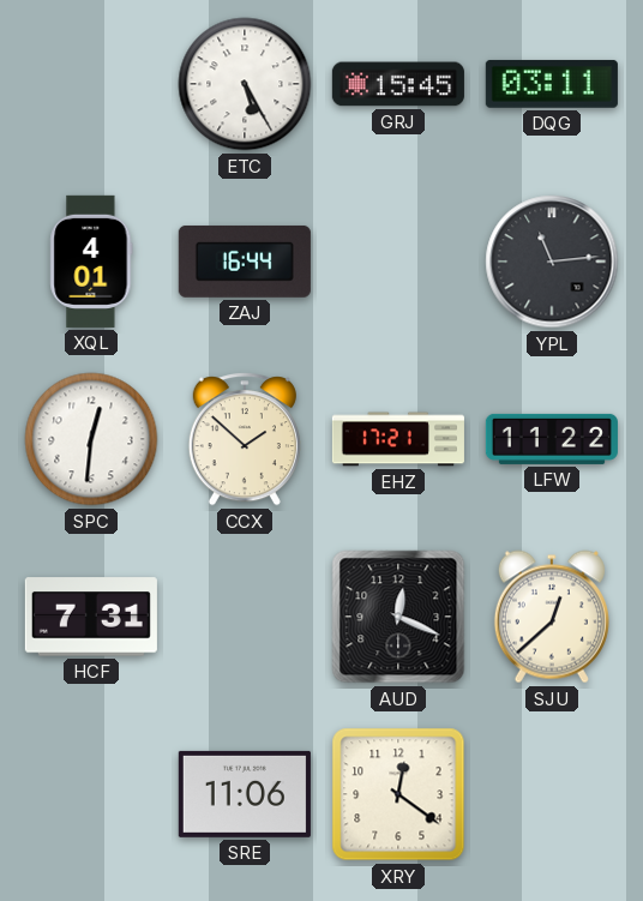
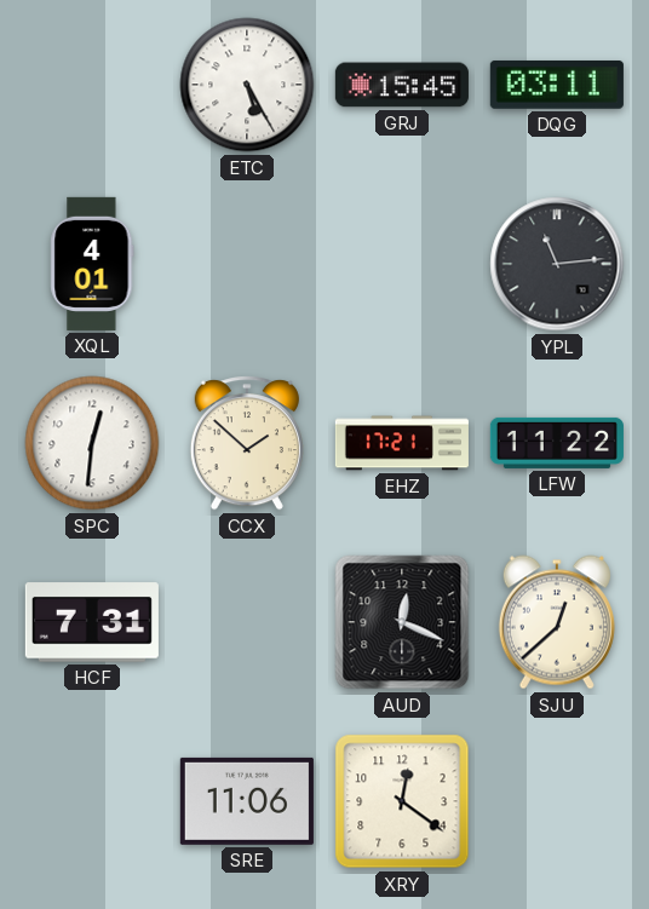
ZAJ: 16:44 -> none (245, 262)
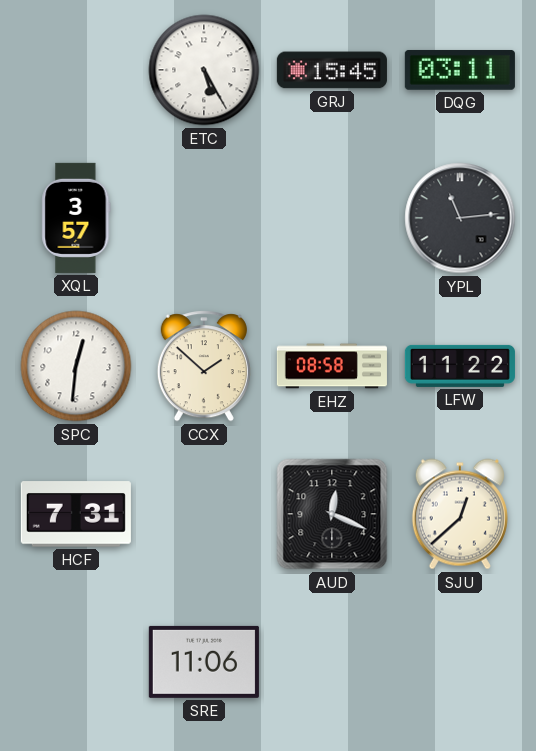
XQL: 4:01 -> 3:57 (76, 218)
EHZ: 17:21 -> 08:58 (332, 366)
XRY: 12:21 -> none (402, 801)
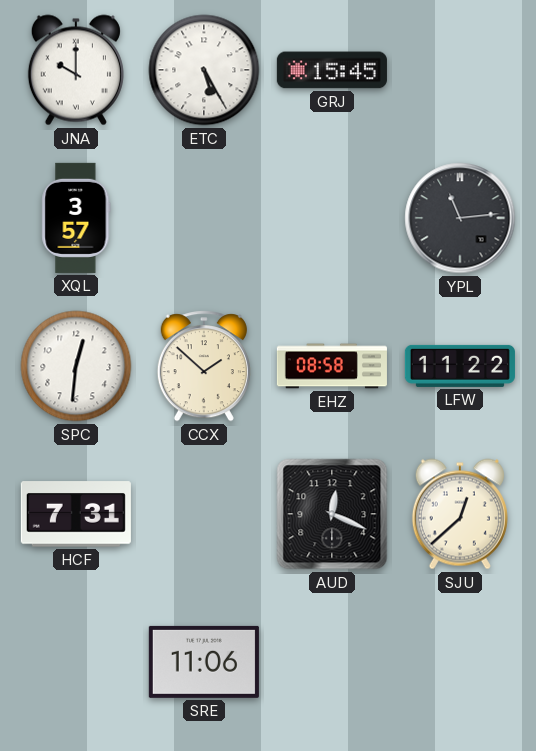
JNA: none -> 10:00 (76, 70)
DQG: 03:11 -> none (460, 70)
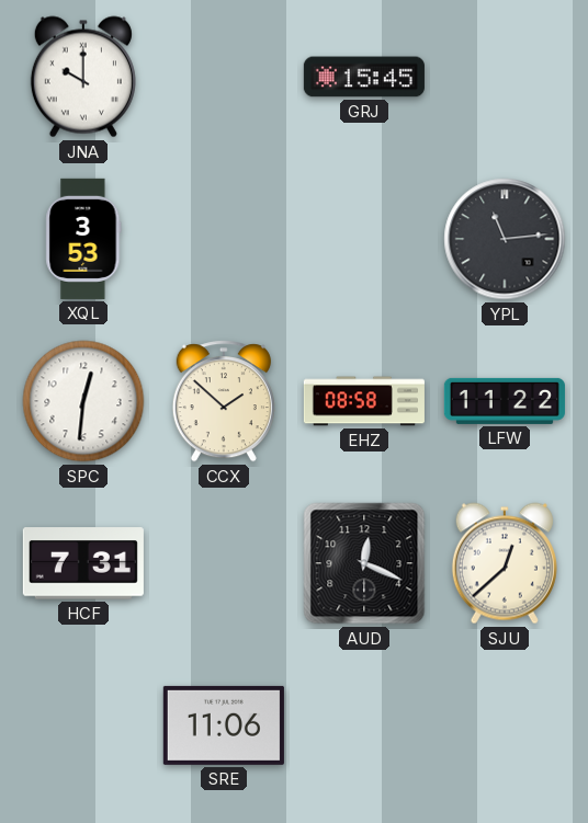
ETC: 5:25 -> none (204, 70)
XQL: 3:57 -> 3:53 (83, 239)
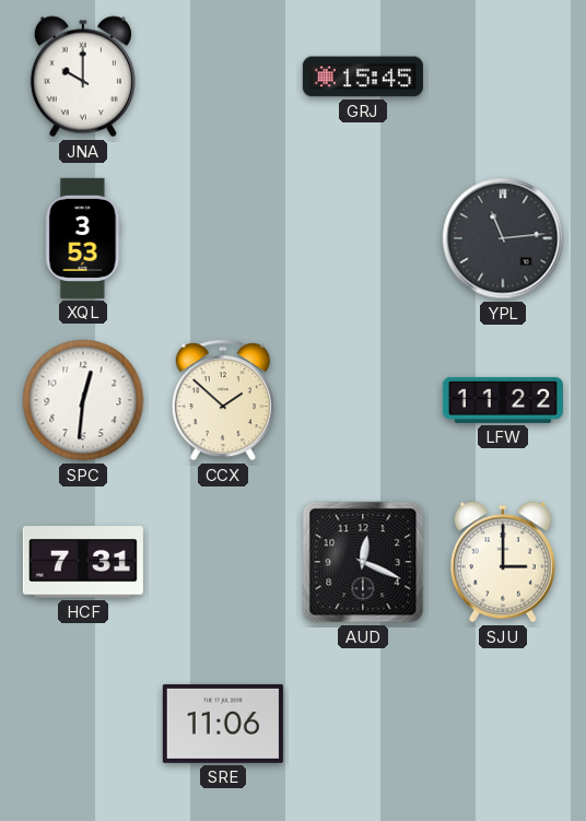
EHZ: 08:58 -> none (364, 401)
SJU: 12:38 -> 3:00 (503, 562)
